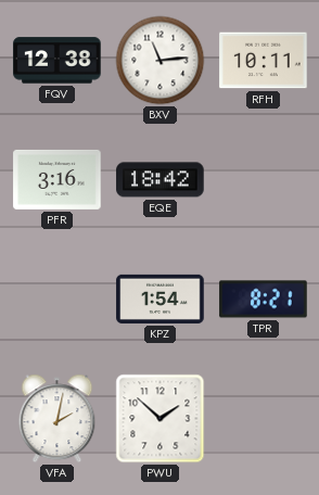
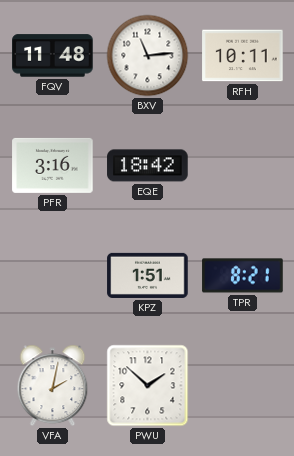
FQV: 12:38 -> 11:48 (53, 56)
KPZ: 1:54 -> 1:51 (148, 275)
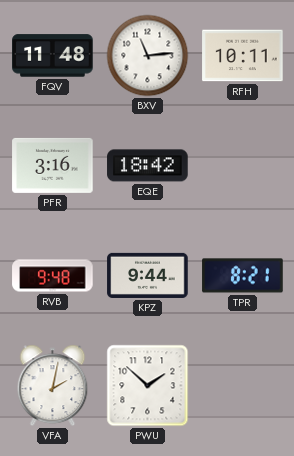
RVB: none -> 9:48 (53, 276)
KPZ: 1:51 -> 9:44 (148, 275)
